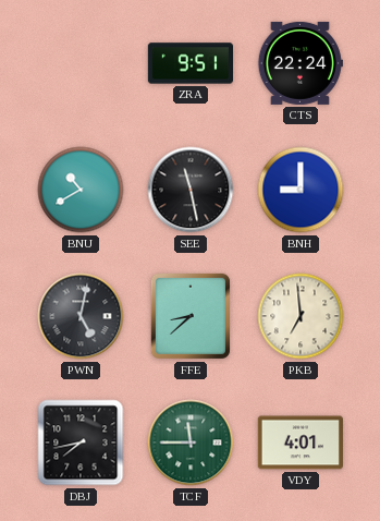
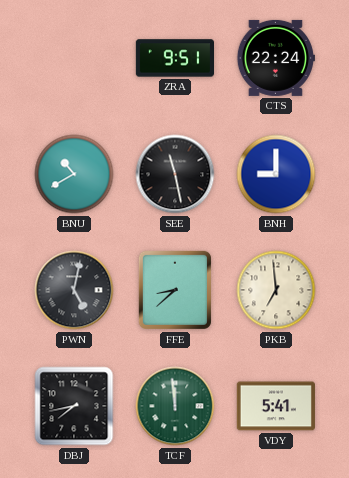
TCF: 11:45 -> 11:59 (175, 406)
VDY: 4:01 -> 5:41 (275, 406)
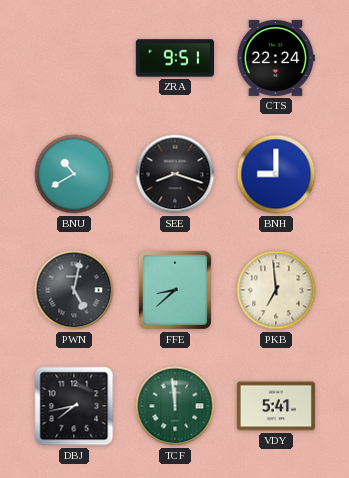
SEE: 11:28 -> 8:18 (175, 174)
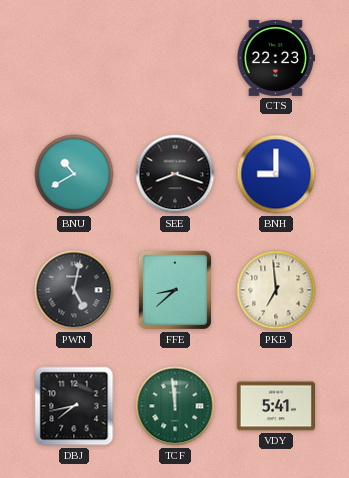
ZRA: 9:51 -> none (174, 58)
CTS: 22:24 -> 22:23 (276, 58)
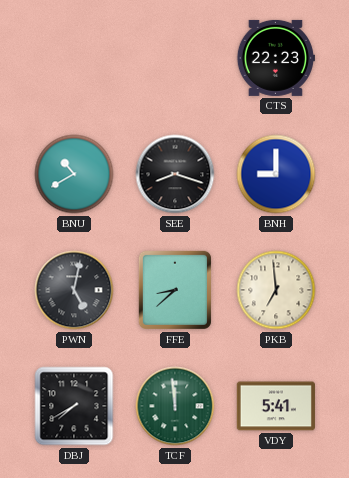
DBJ: 7:43 -> 7:40 (74, 406)
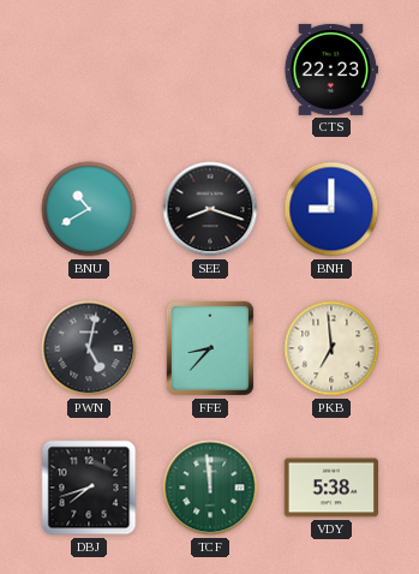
FFE: 8:38 -> 8:37 (210, 348)
DBJ: 7:40 -> 7:42 (89, 488)
VDY: 5:41 -> 5:38 (330, 488)
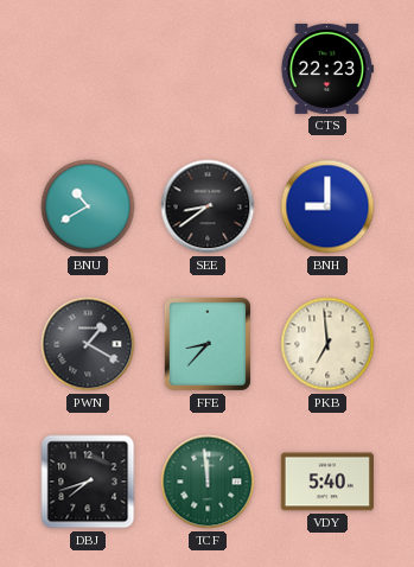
SEE: 8:18 -> 8:39 (208, 206)
PWN: 5:02 -> 1:20 (88, 344)
VDY: 5:38 -> 5:40 (326, 482)
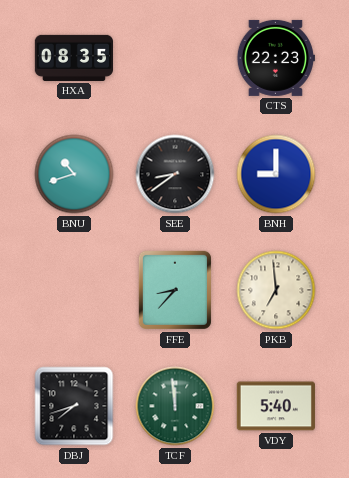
HXA: none -> 08:35 (73, 58)
BNU: 10:40 -> 10:42 (74, 174)
PWN: 1:20 -> none (88, 344)
